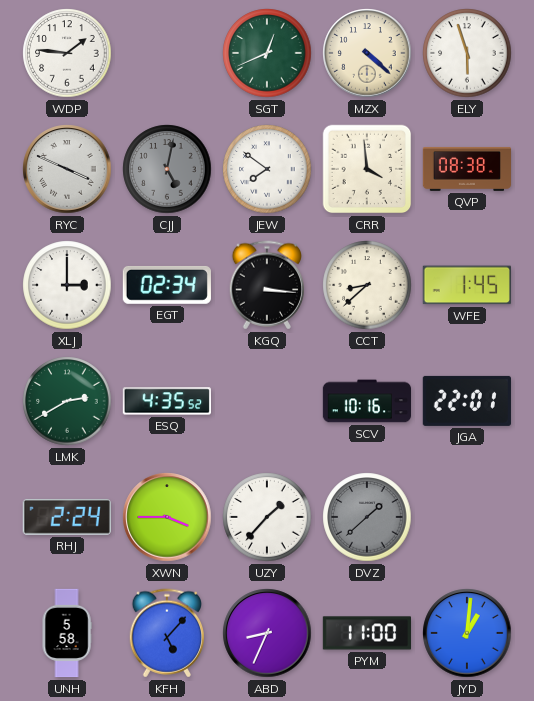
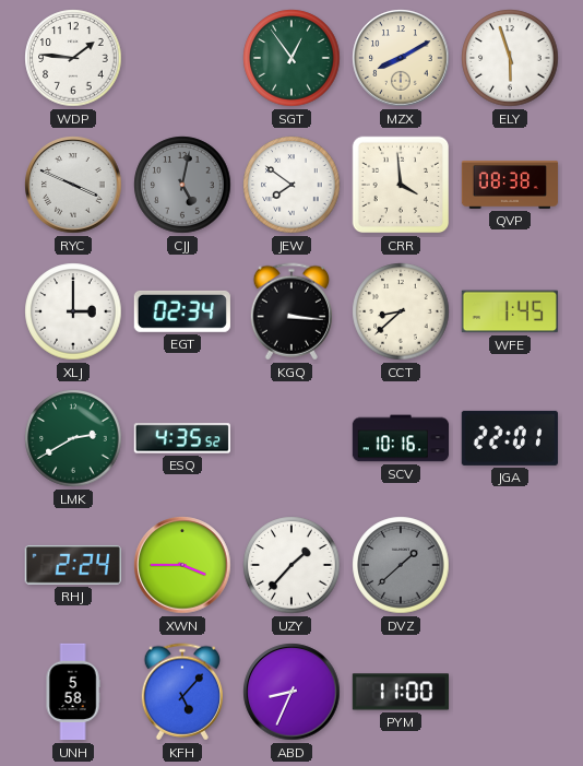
SGT: 12:41 -> 12:54 (291, 58)
MZX: 4:22 -> 8:10 (401, 58)
JYD: 1:01 -> none (467, 633)
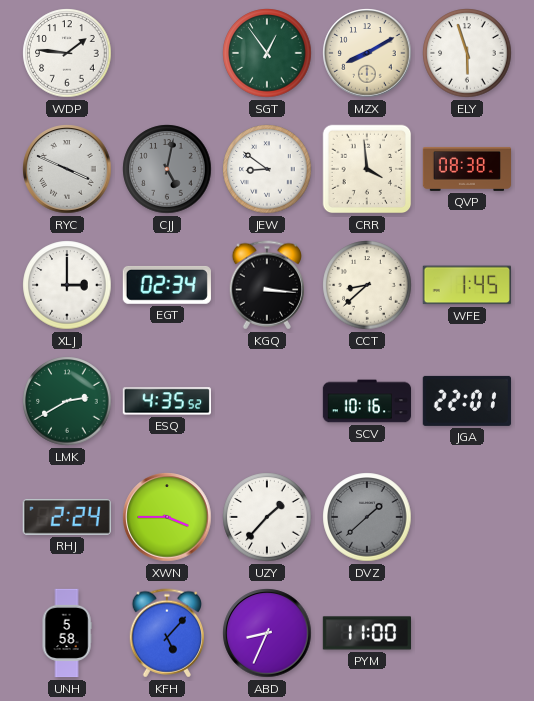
JEW: 7:51 -> 8:51 (267, 169)
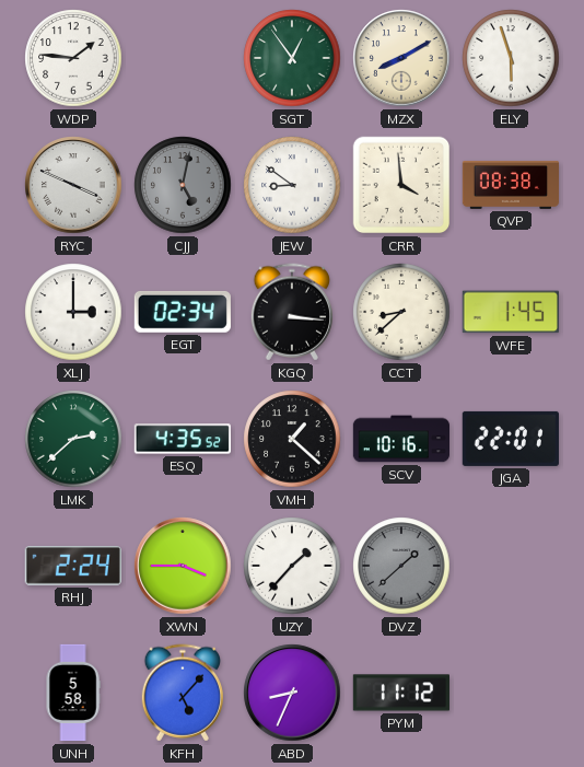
LMK: 2:40 -> 2:38 (73, 439)
VMH: none -> 1:22 (292, 439)
PYM: 11:00 -> 11:12 (400, 693)
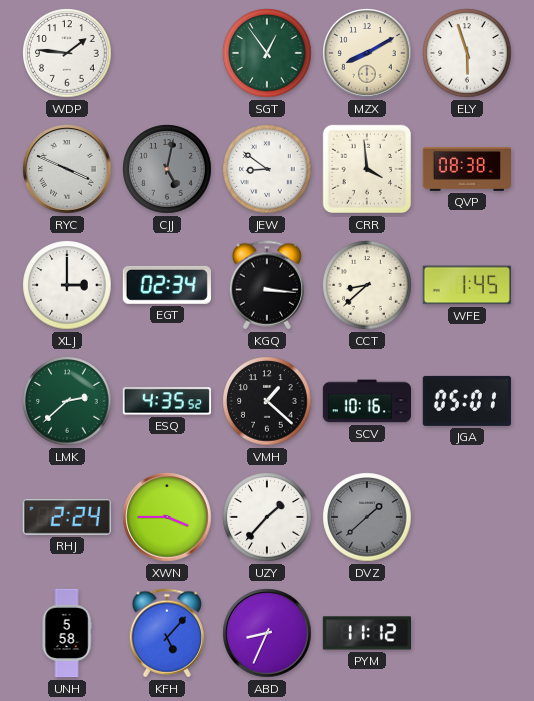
JGA: 22:01 -> 05:01 (467, 401)
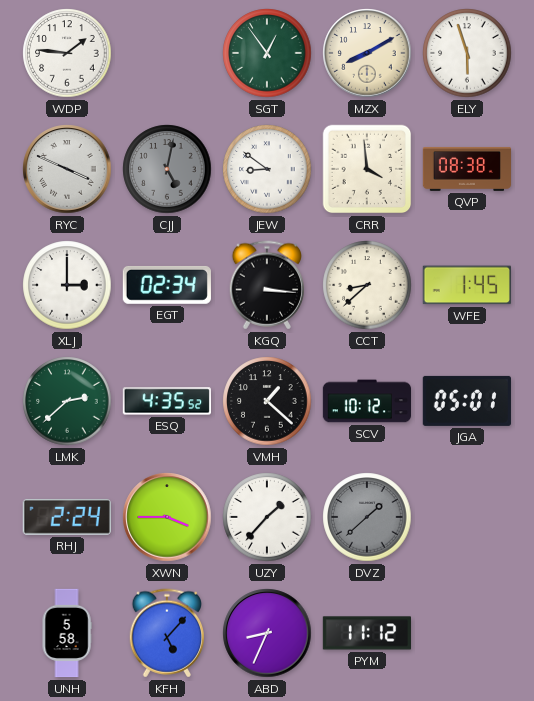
SCV: 10:16 -> 10:12 (366, 401)
